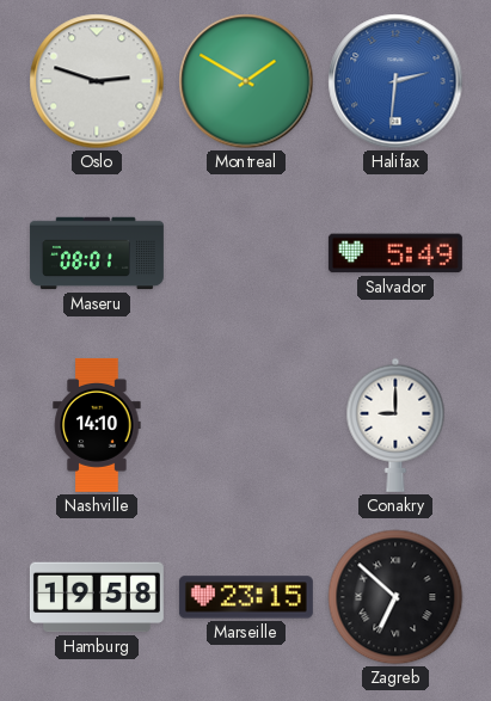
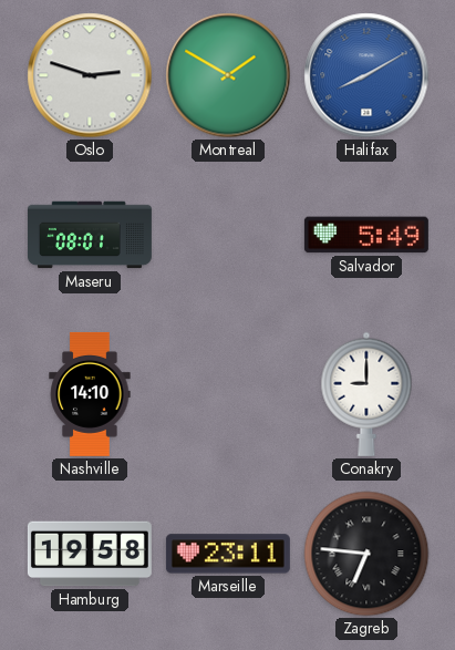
Halifax: 2:31 -> 8:10 (366, 75)
Marseille: 23:15 -> 23:11 (228, 554)
Zagreb: 6:52 -> 6:46 (366, 554)
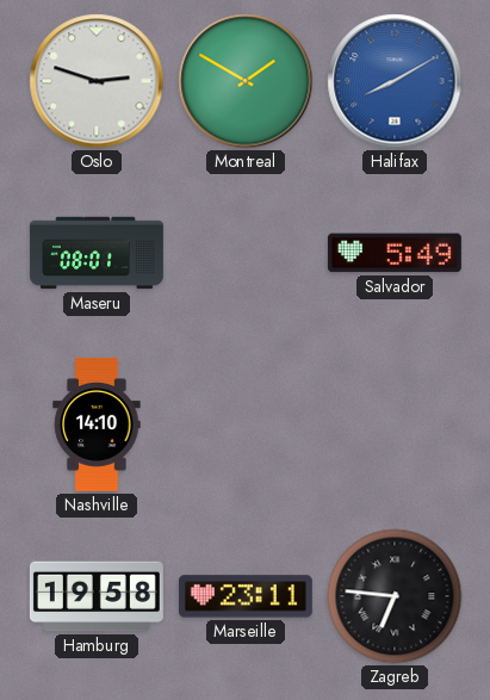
Conakry: 9:00 -> none (366, 394)
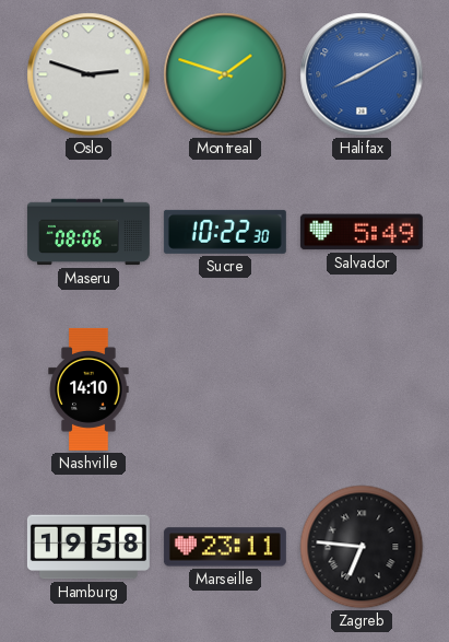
Montreal: 1:50 -> 1:48 (225, 74)
Maseru: 08:01 -> 08:06 (88, 232)
Sucre: none -> 10:22 (225, 232)
